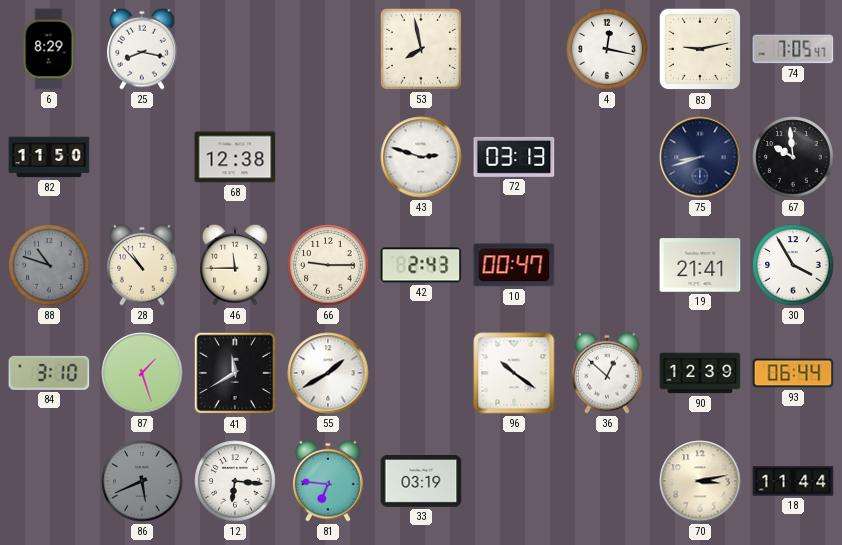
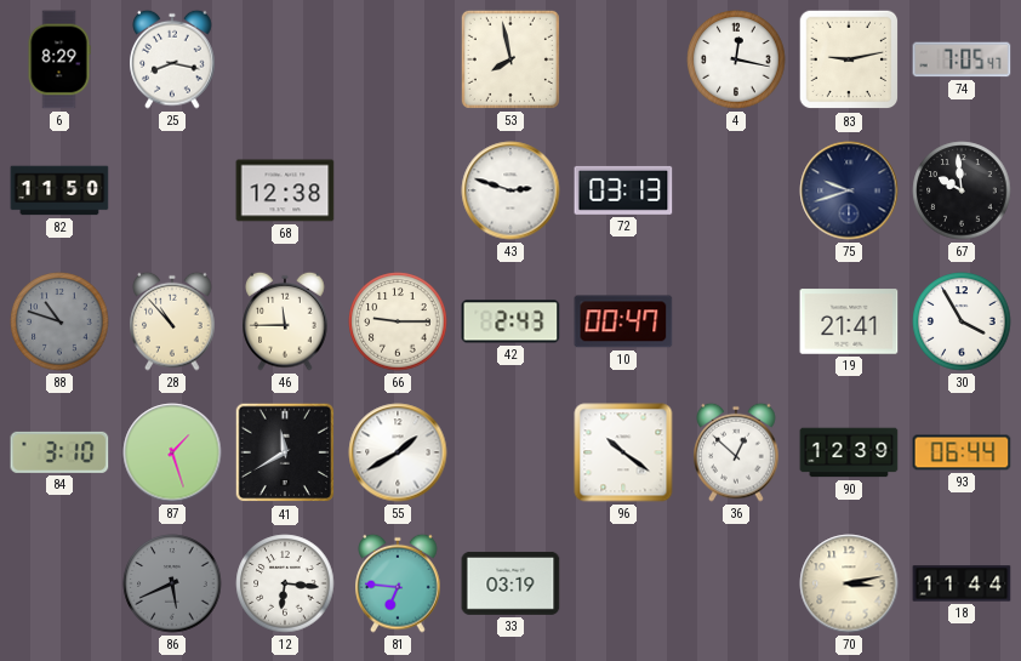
75: 8:42 -> 9:42 (849, 190)
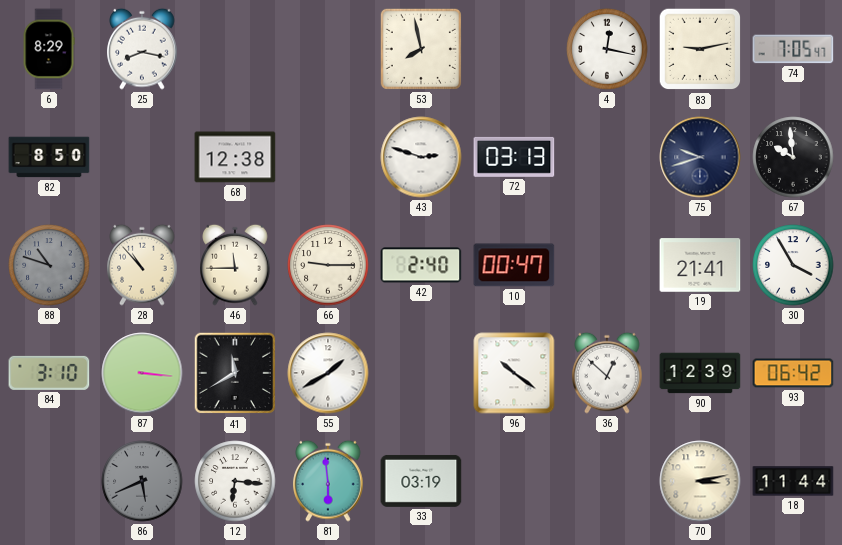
82: 11:50 -> 8:50 (49, 157)
42: 2:43 -> 2:40 (421, 265)
87: 1:27 -> 3:16 (142, 373)
93: 06:44 -> 06:42 (793, 373)
81: 6:46 -> 5:59 (328, 481)
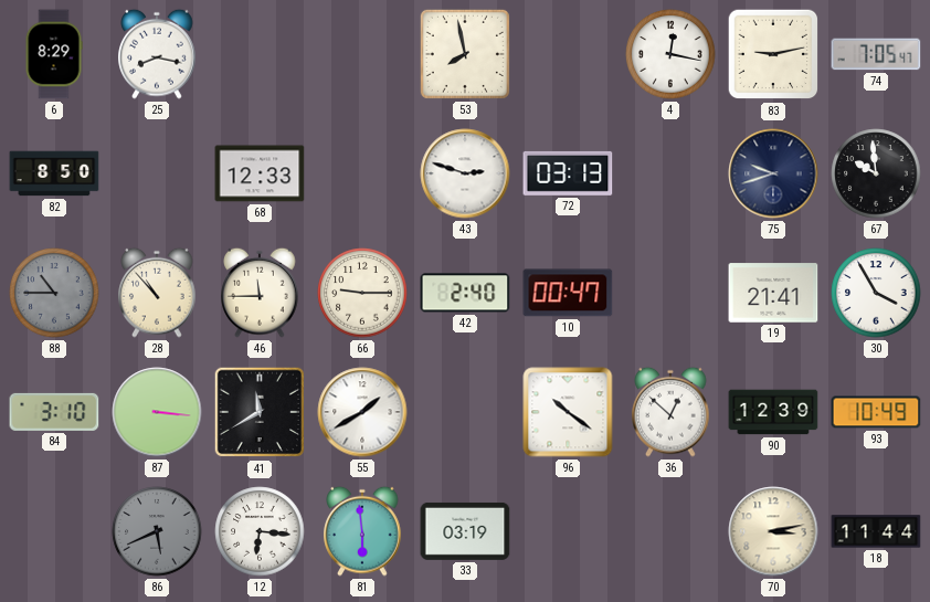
68: 12:38 -> 12:33 (260, 173)
88: 10:48 -> 10:45 (54, 293)
93: 06:42 -> 10:49 (876, 412)
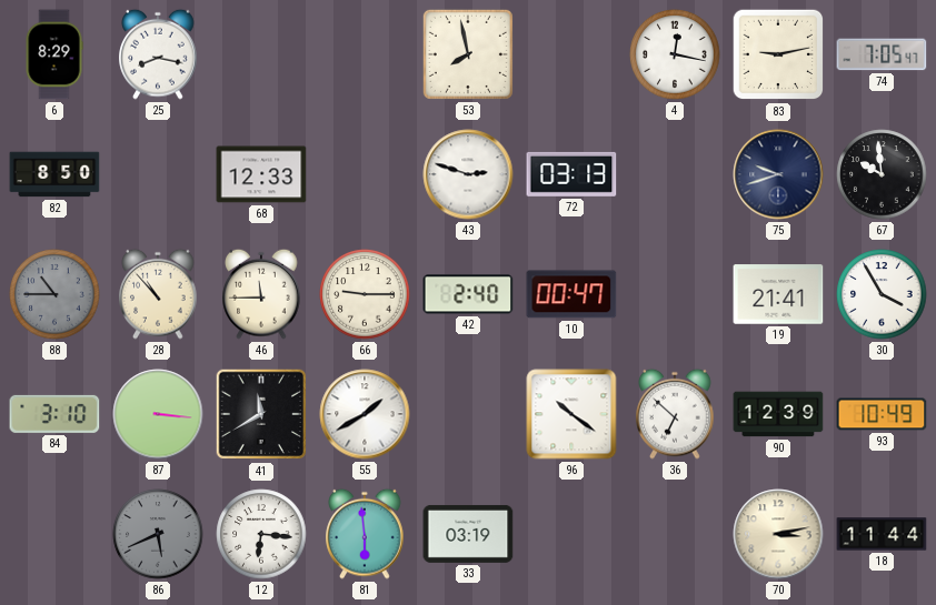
36: 12:52 -> 6:52 (675, 414)
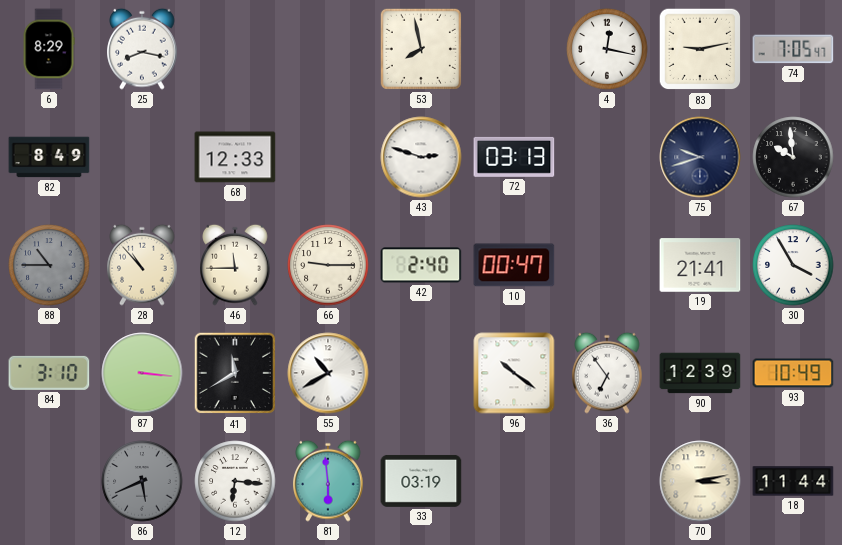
82: 8:50 -> 8:49 (49, 157)
55: 1:40 -> 10:40 (328, 373)
36: 6:52 -> 6:54 (607, 373)
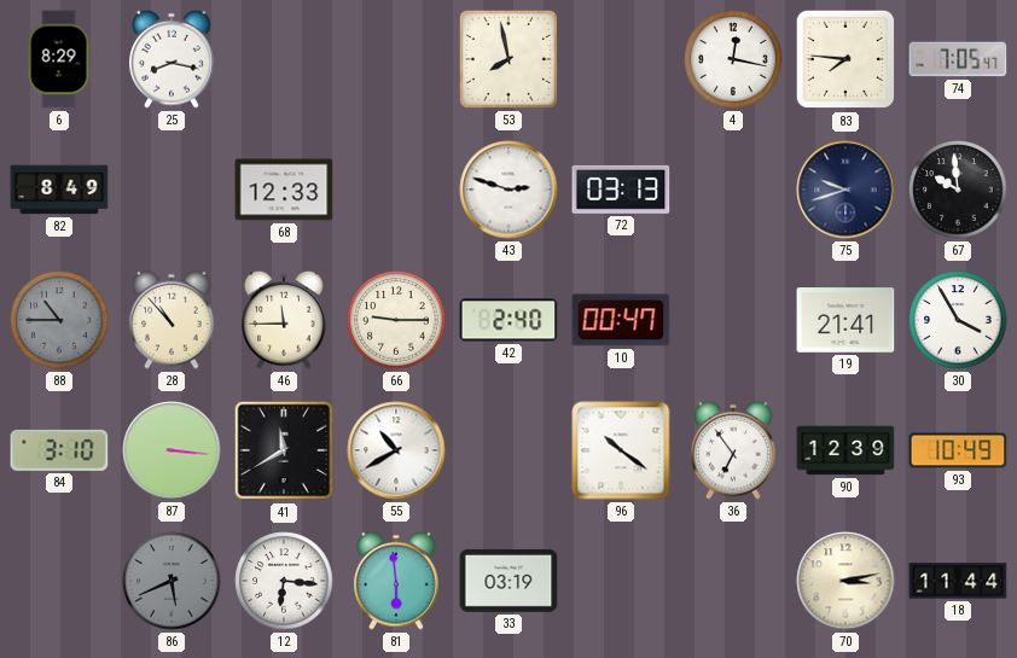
83: 9:13 -> 7:46 (845, 59)
